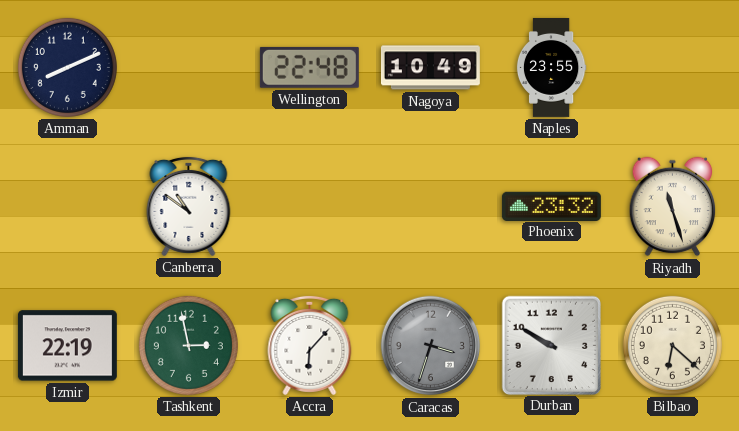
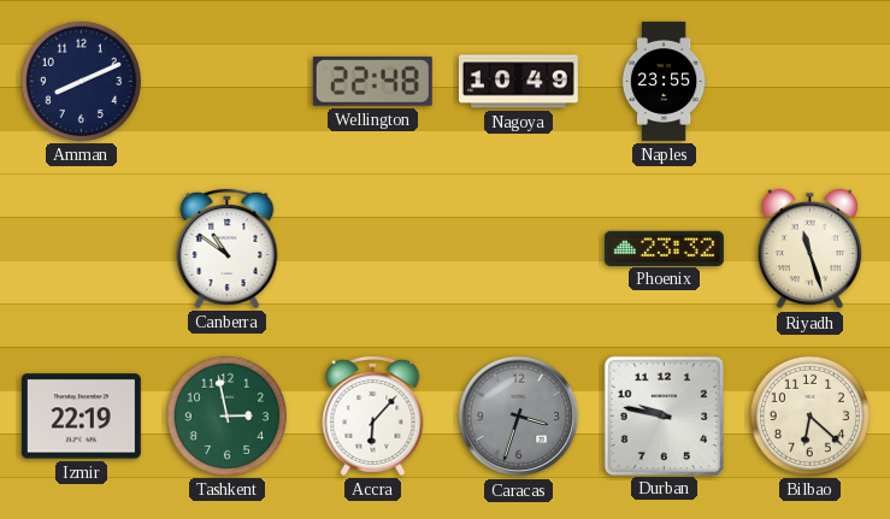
Durban: 9:50 -> 9:47 (664, 415)
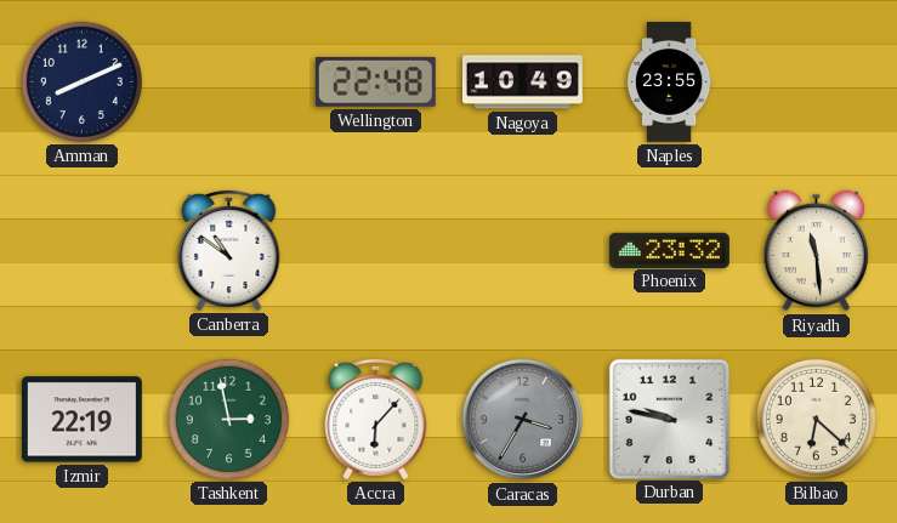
Riyadh: 11:27 -> 11:29 (817, 251)
Caracas: 3:33 -> 3:35 (523, 420)
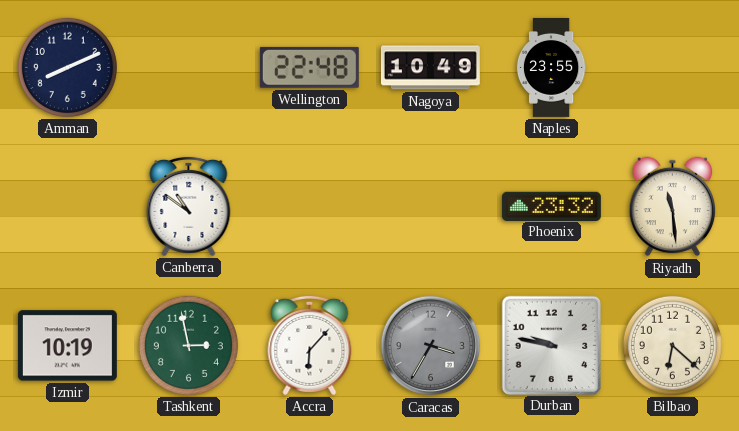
Izmir: 22:19 -> 10:19 (67, 346)
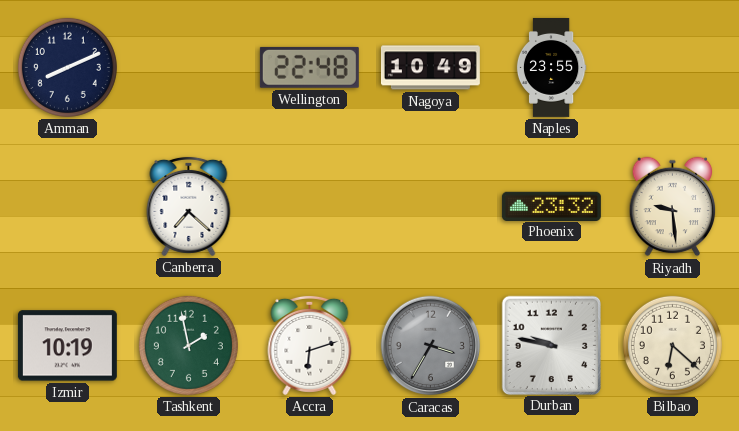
Canberra: 10:51 -> 7:22 (189, 206)
Riyadh: 11:29 -> 9:29 (673, 207)
Tashkent: 2:58 -> 1:58 (188, 345)
Accra: 6:07 -> 6:12 (310, 345)
